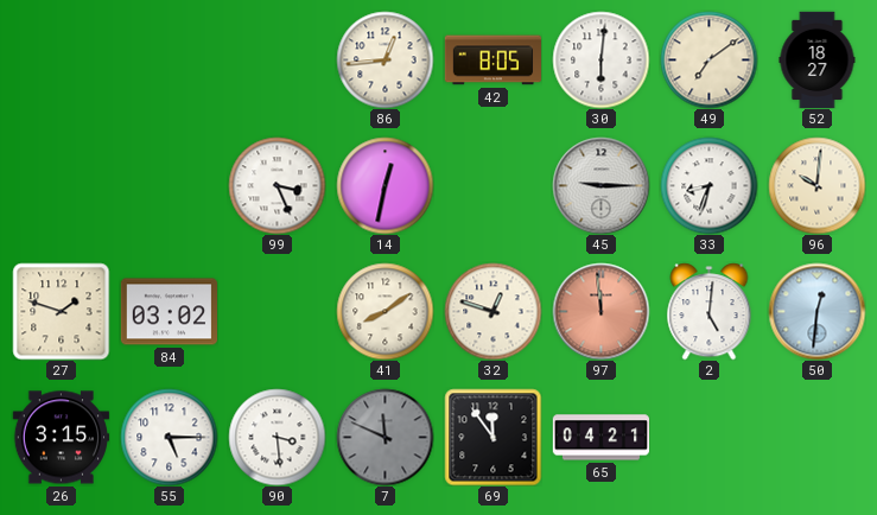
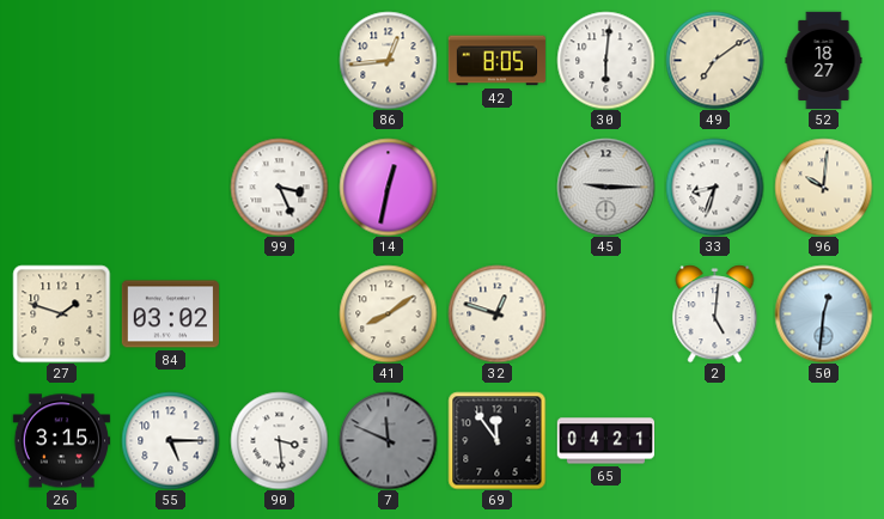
97: 11:59 -> none (600, 311)
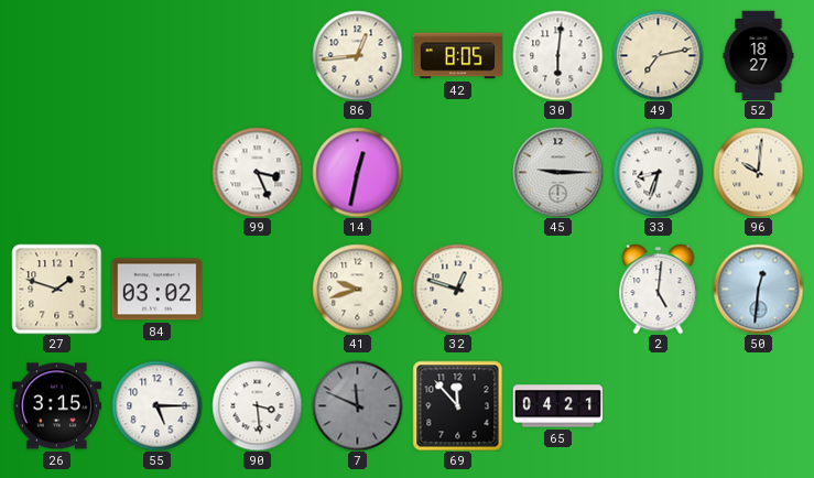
49: 7:09 -> 7:13 (658, 55)
41: 8:09 -> 9:42 (357, 289)
69: 11:54 -> 11:53 (457, 405)
